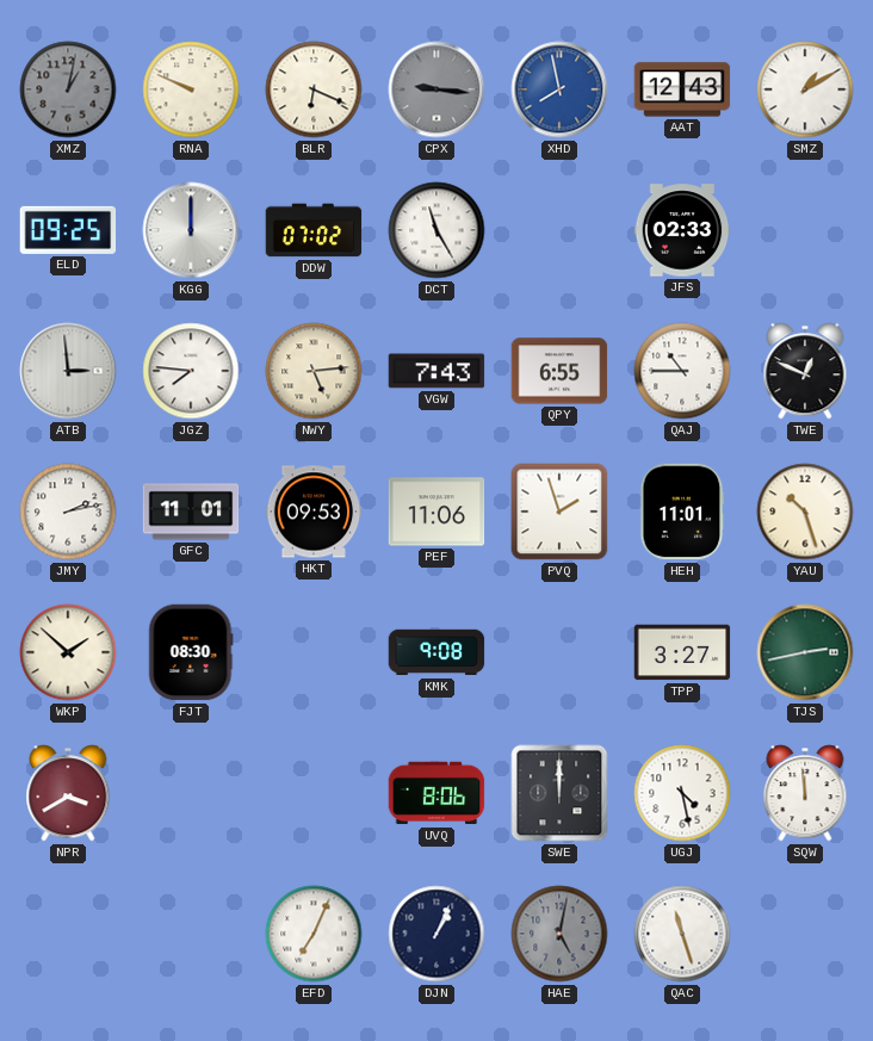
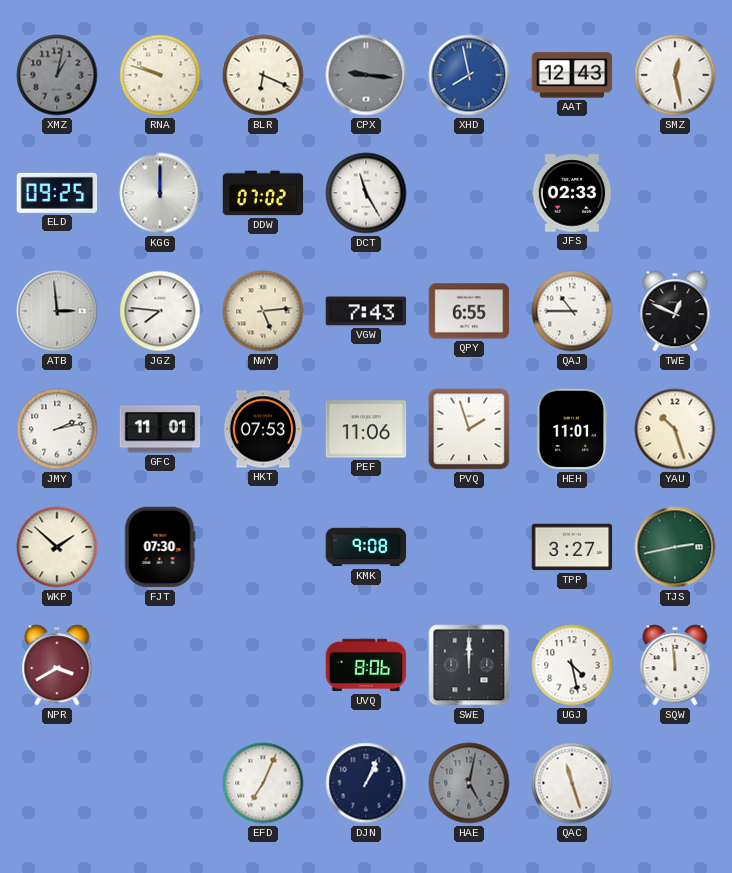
RNA: 9:49 -> 9:48 (160, 75)
SMZ: 1:10 -> 12:28 (675, 75)
HKT: 09:53 -> 07:53 (263, 429)
FJT: 08:30 -> 07:30 (160, 547)
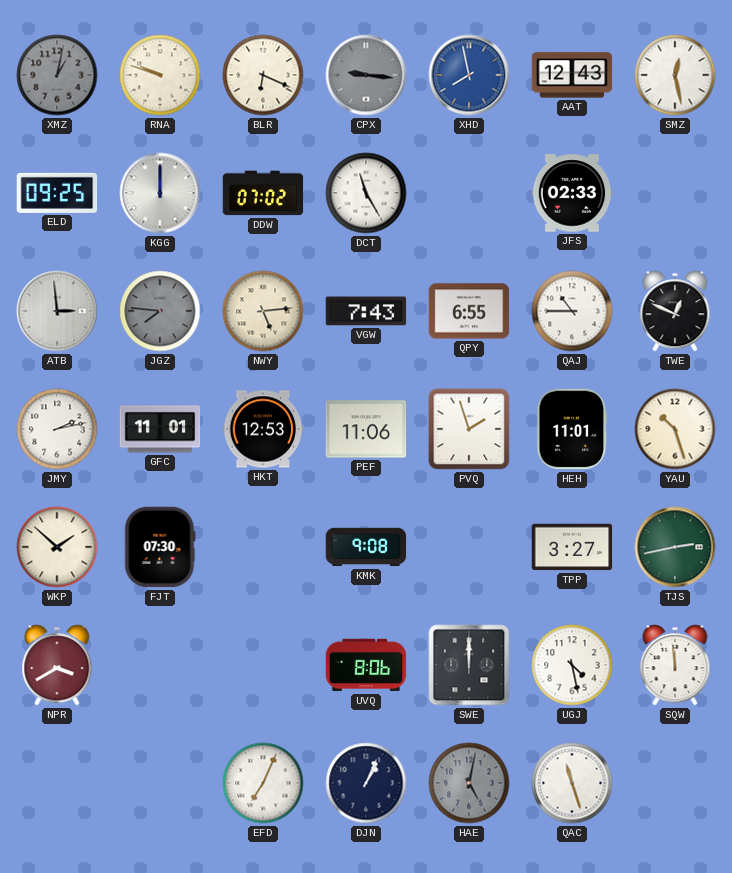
JGZ dial: white -> grey (160, 311)
HKT: 07:53 -> 12:53 (263, 429)
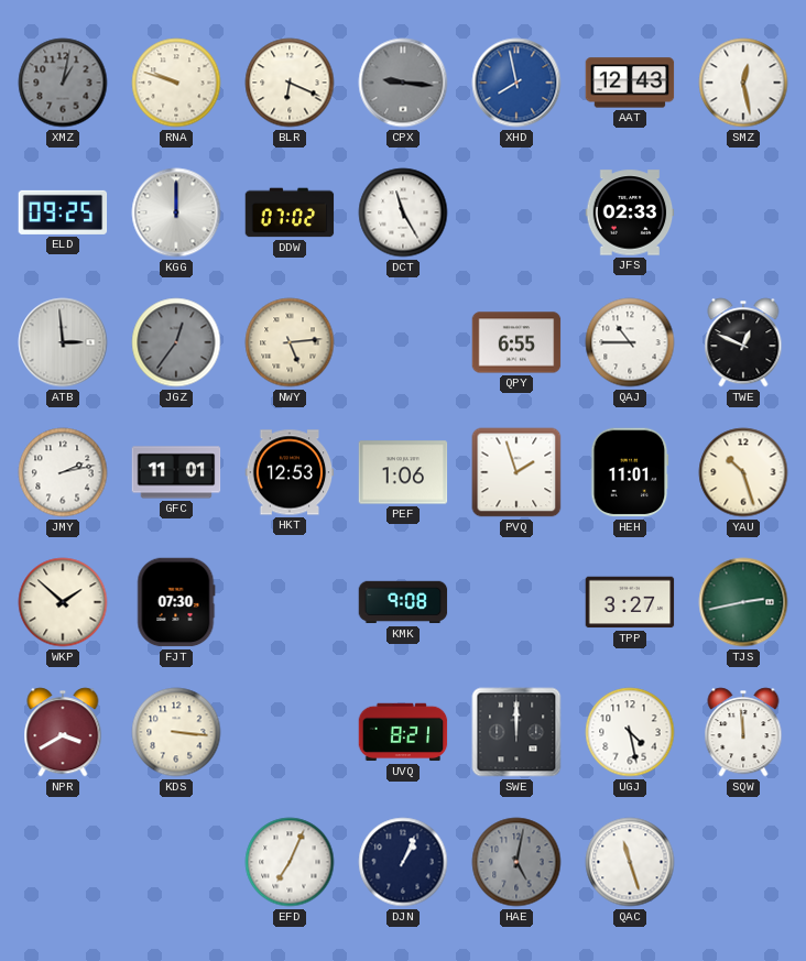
JGZ: 7:46 -> 12:36 (176, 342)
VGW: 7:43 -> none (366, 311)
PEF: 11:06 -> 1:06 (403, 472)
KDS: none -> 3:16 (176, 732)
UVQ: 8:06 -> 8:21 (403, 732)
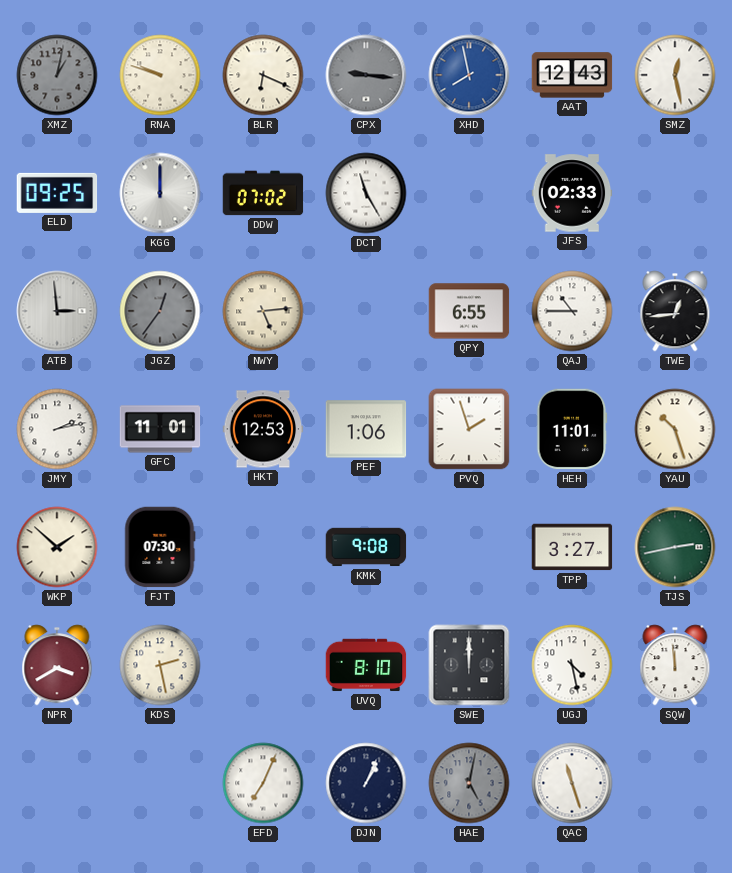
TWE: 12:49 -> 12:44 (675, 311)
KDS: 3:16 -> 2:28 (160, 665)
UVQ: 8:21 -> 8:10 (366, 665)
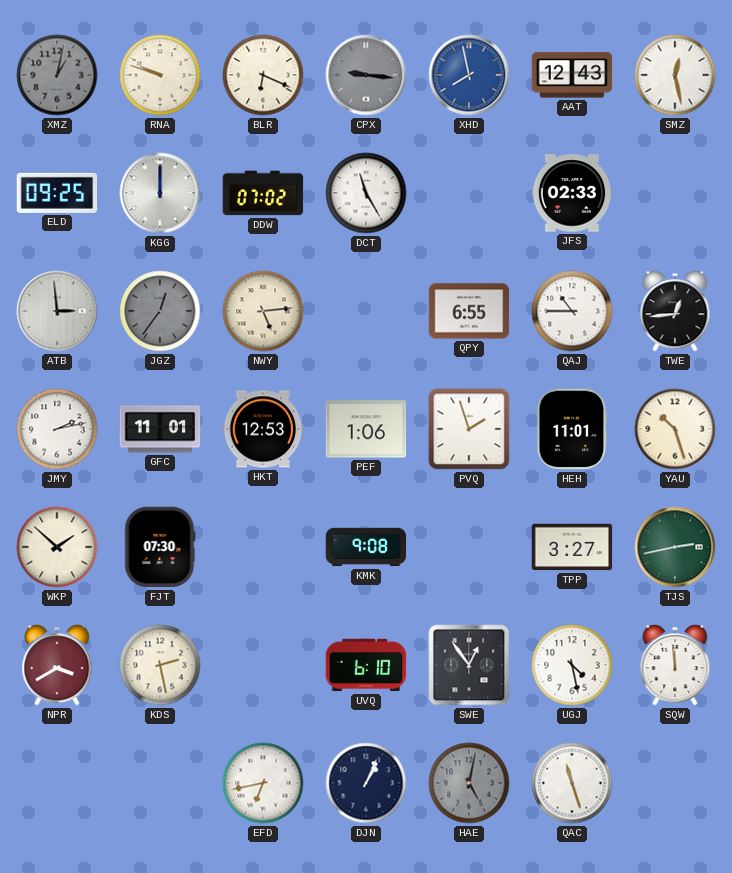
UVQ: 8:10 -> 6:10 (366, 665)
SWE: 12:00 -> 12:54 (469, 665)
EFD: 7:04 -> 6:43 (263, 783)
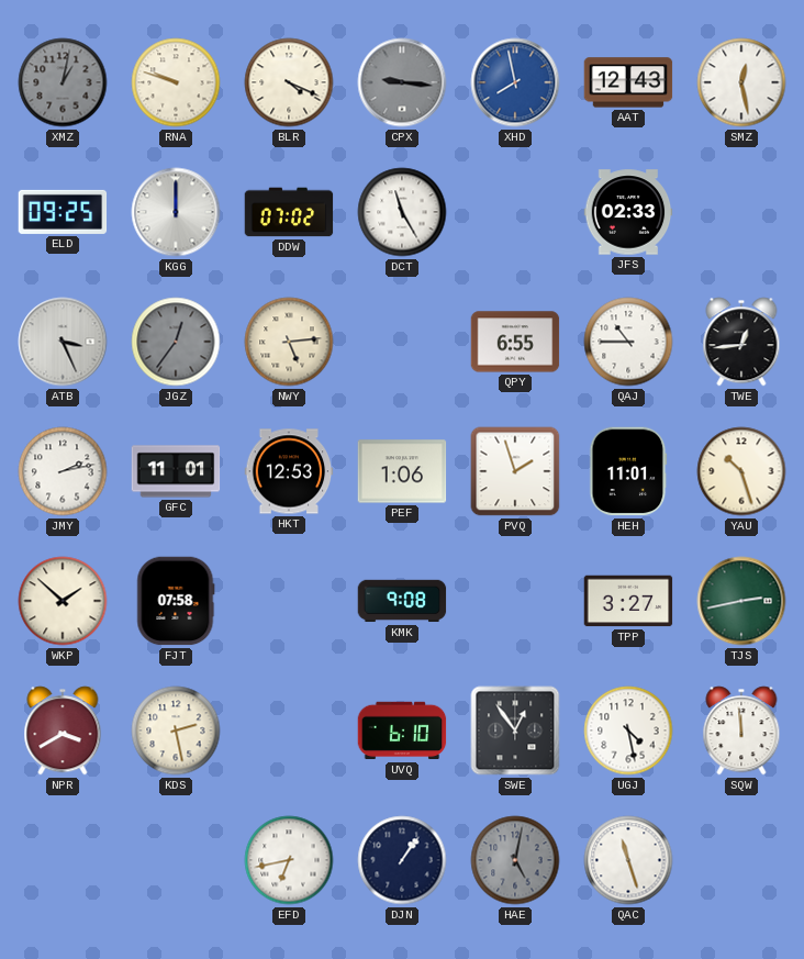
BLR: 6:19 -> 4:19 (289, 82)
ATB: 2:59 -> 3:26 (63, 342)
FJT: 07:30 -> 07:58 (176, 601)
DJN: 1:04 -> 1:06 (402, 860)
